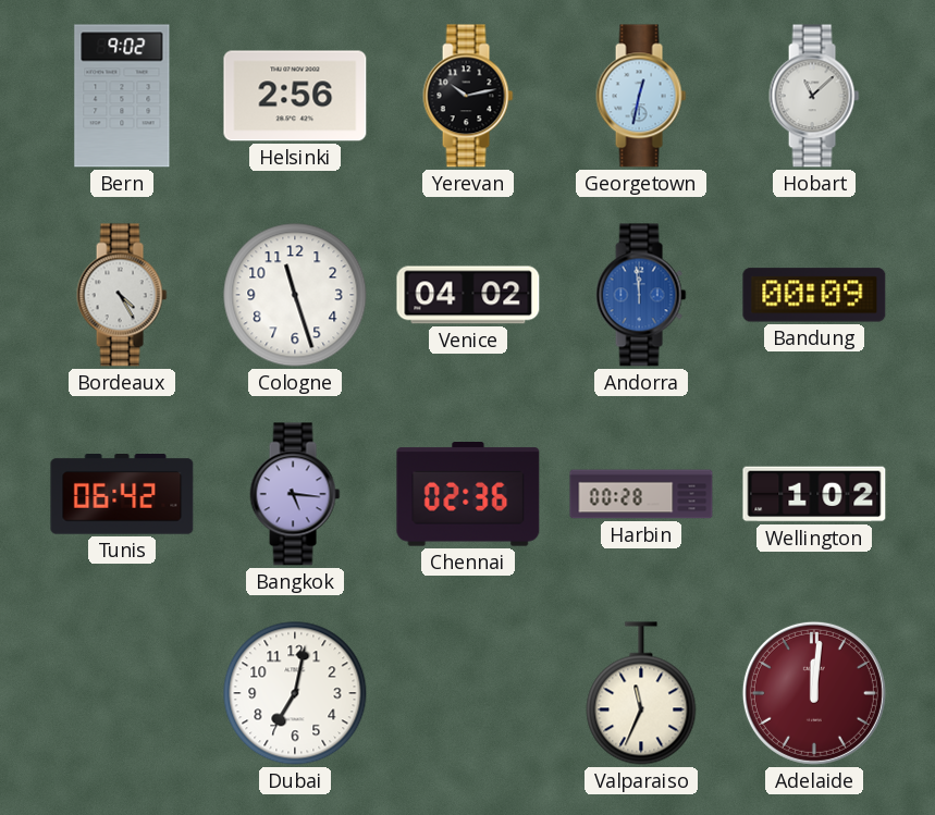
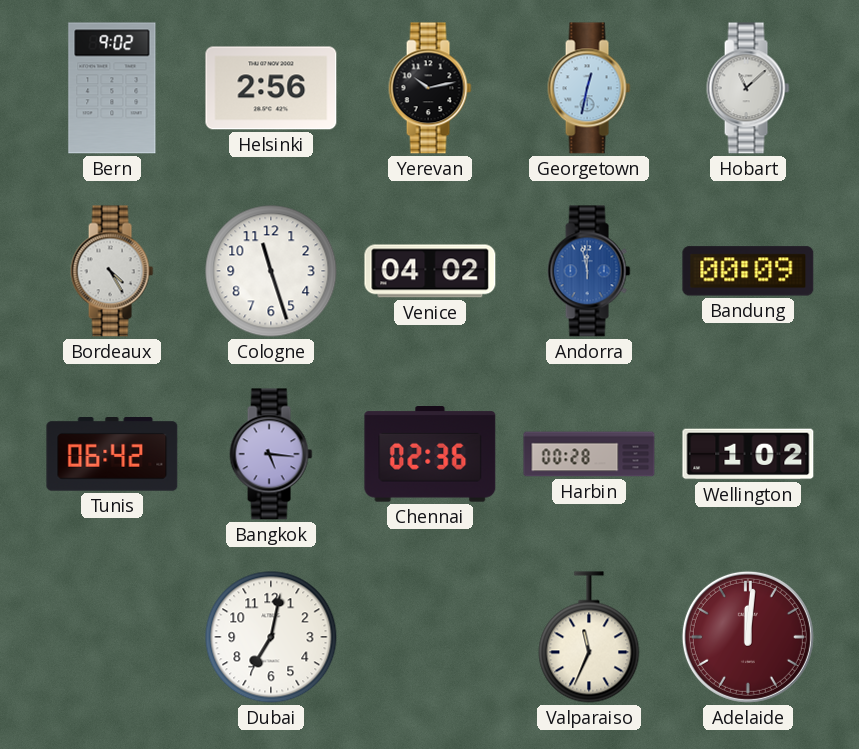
Andorra: 11:59 -> 11:58 (589, 271)
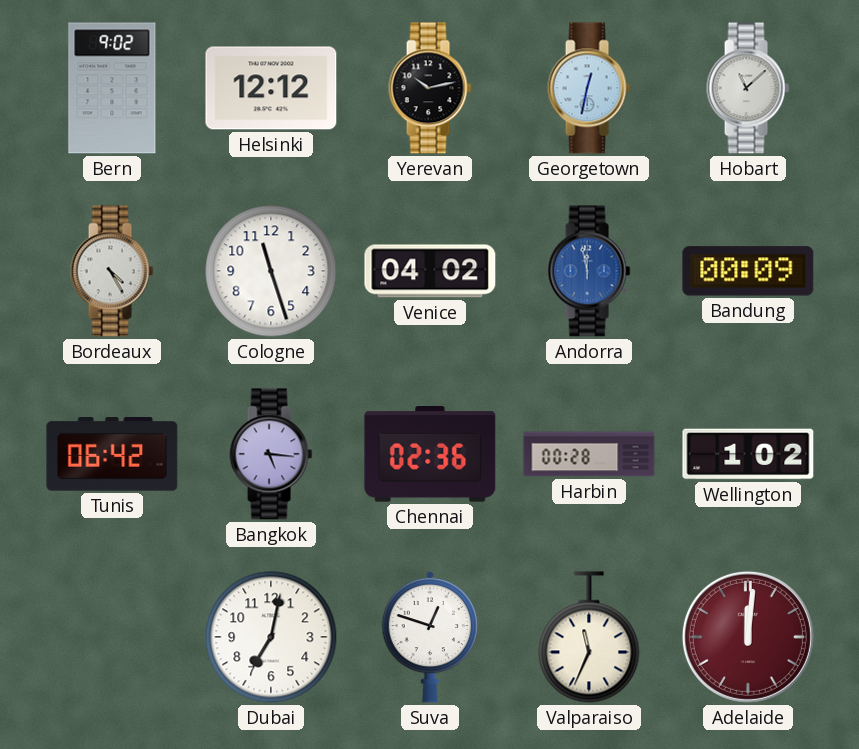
Helsinki: 2:56 -> 12:12 (271, 88)
Suva: none -> 12:48 (430, 637)
